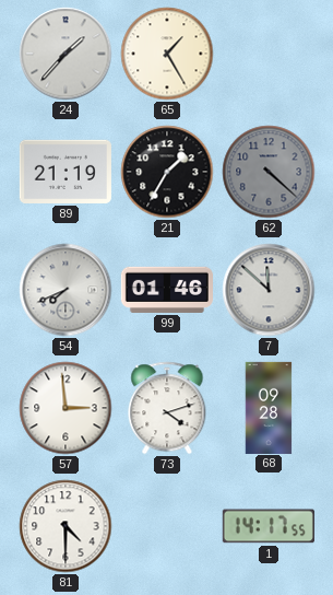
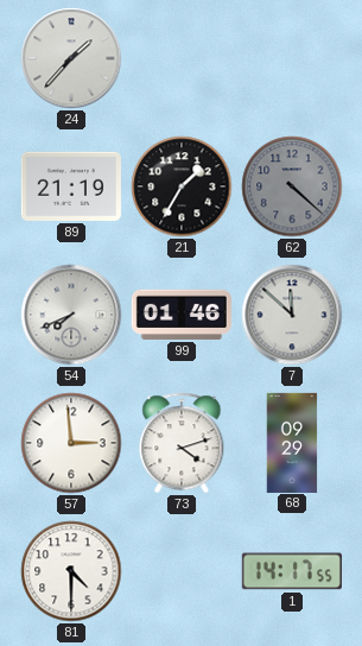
65: 1:25 -> none (167, 54)
68: 09:28 -> 09:29 (292, 442)
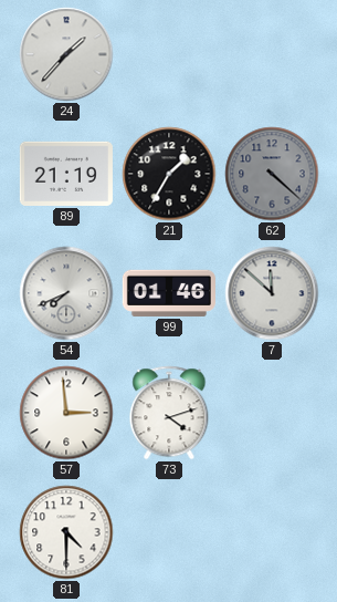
68: 09:29 -> none (292, 442)
1: 14:17 -> none (292, 571)
